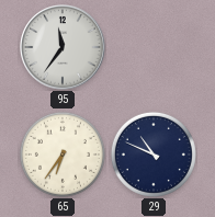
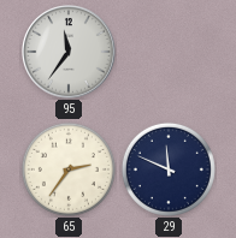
65: 6:36 -> 2:36 (69, 169)
29: 10:49 -> 11:49 (169, 169)
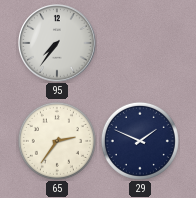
95: 11:36 -> 7:36 (57, 43)
29: 11:49 -> 1:49 (140, 141)
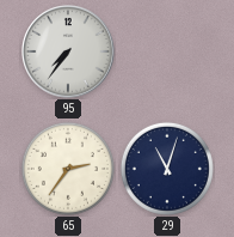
29: 1:49 -> 11:03 (167, 169)
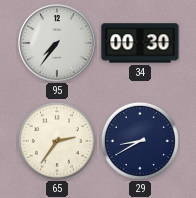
34: none -> 00:30 (140, 43)
29: 11:03 -> 8:40 (140, 141)
